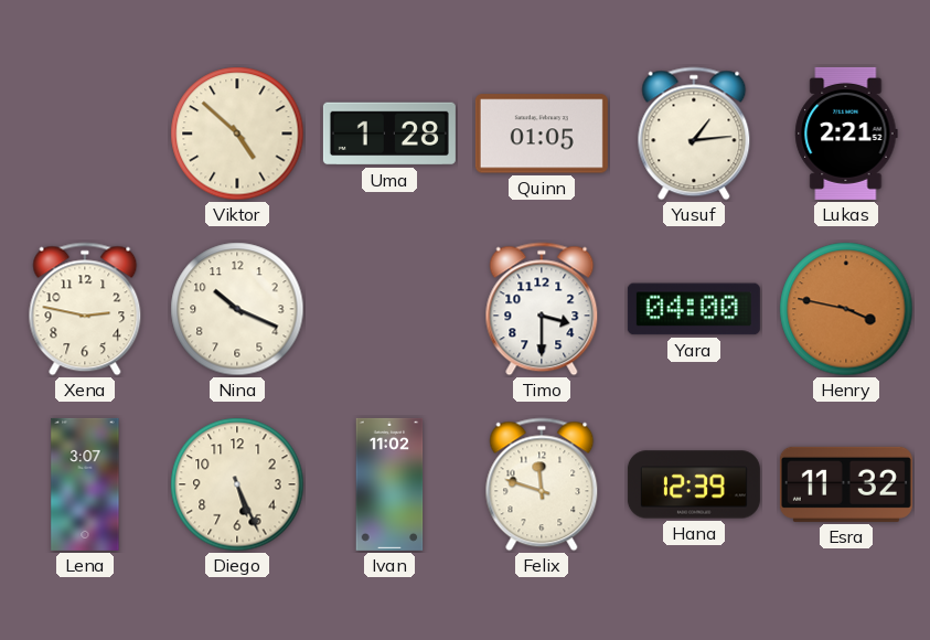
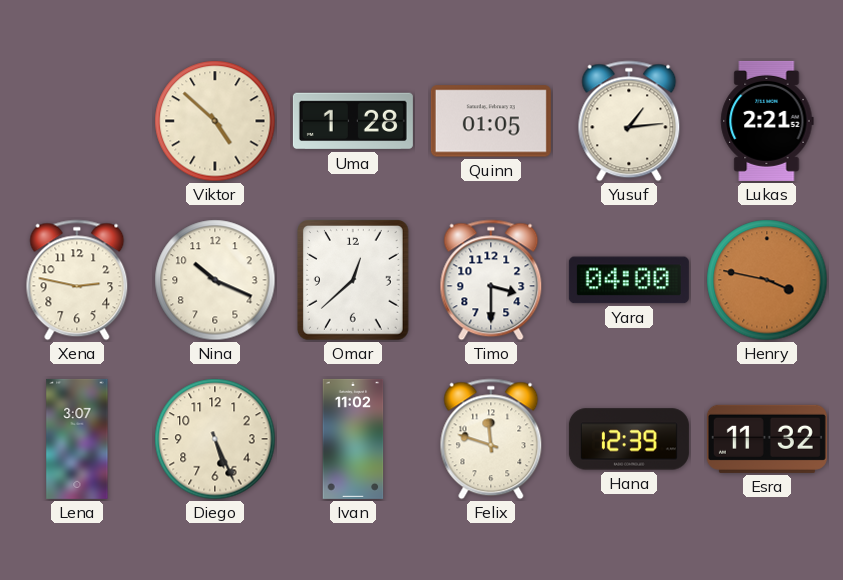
Omar: none -> 12:38 (354, 281)
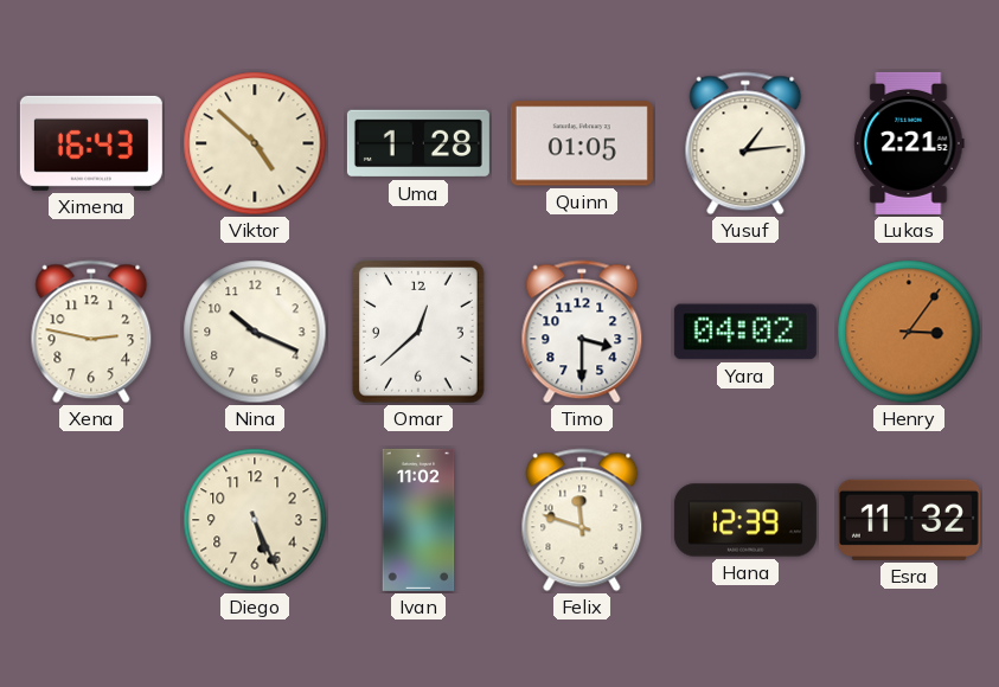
Ximena: none -> 16:43 (91, 143)
Yara: 04:00 -> 04:02 (745, 332)
Henry: 3:47 -> 3:06 (909, 332)
Lena: 3:07 -> none (77, 439)
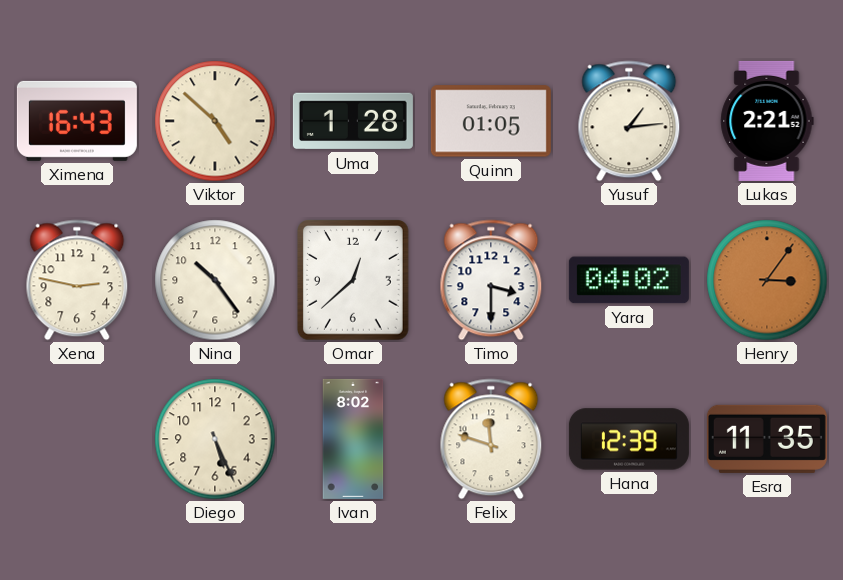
Nina: 10:19 -> 10:24 (215, 280)
Ivan: 11:02 -> 8:02 (353, 439)
Esra: 11:32 -> 11:35 (767, 439)
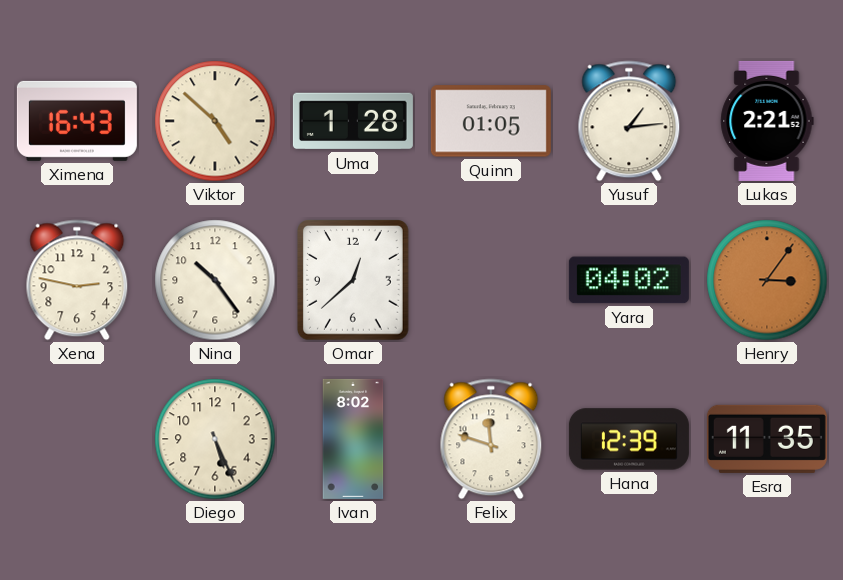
Timo: 3:30 -> none (491, 280)
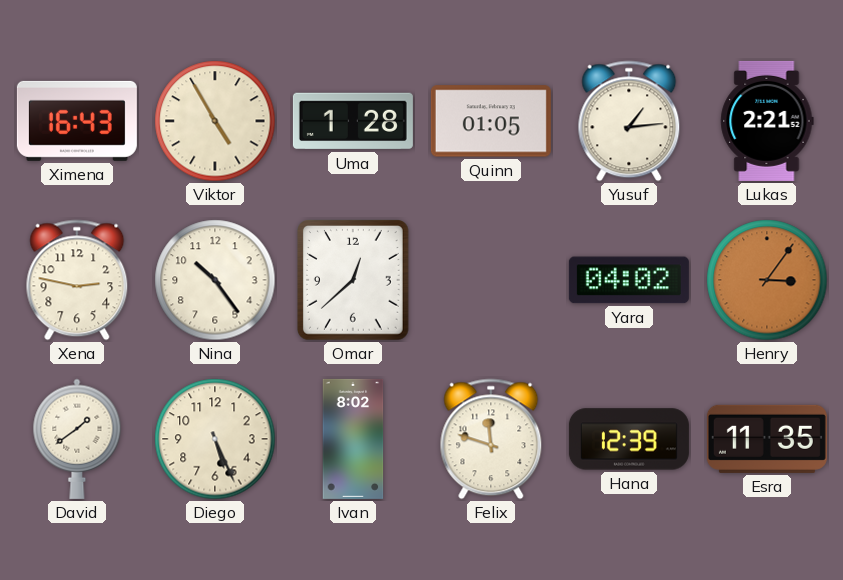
Viktor: 4:52 -> 4:55 (215, 121)
David: none -> 1:39 (77, 439)
